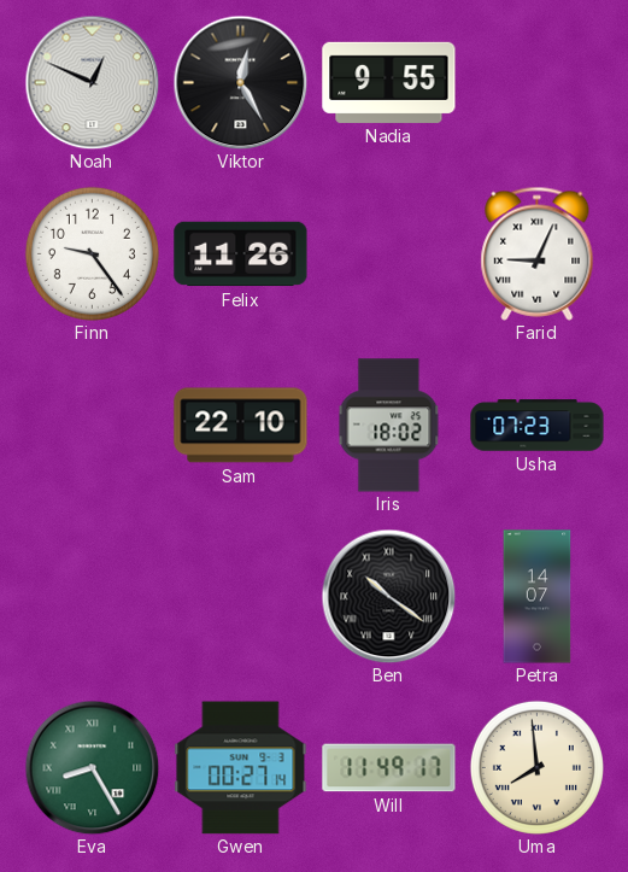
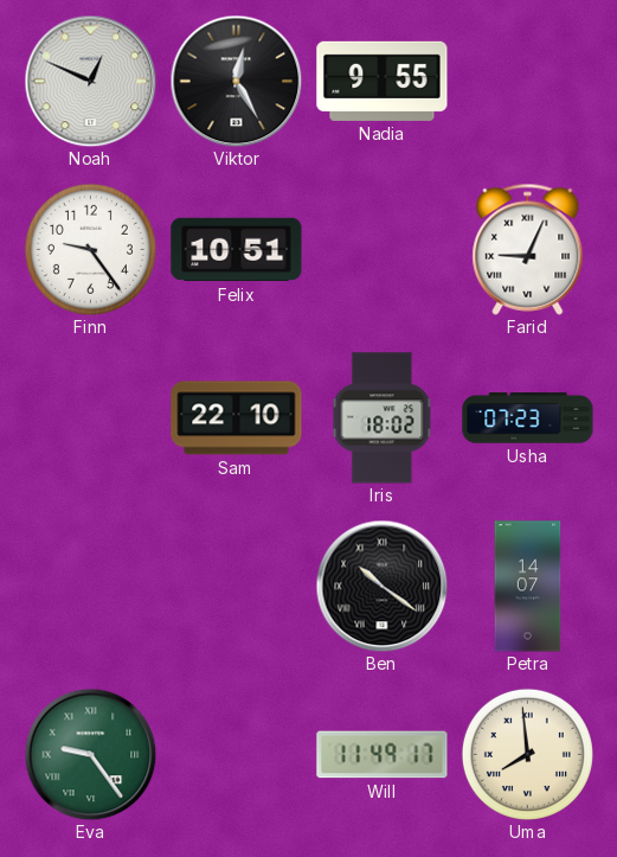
Felix: 11:26 -> 10:51 (237, 250)
Eva: 8:25 -> 9:24 (90, 754)
Gwen: 00:27 -> none (241, 768)
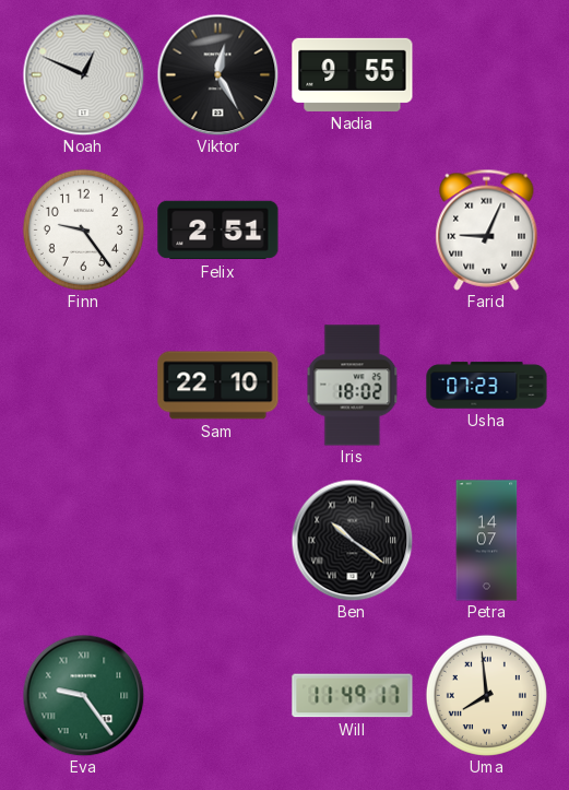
Felix: 10:51 -> 2:51 (218, 231)
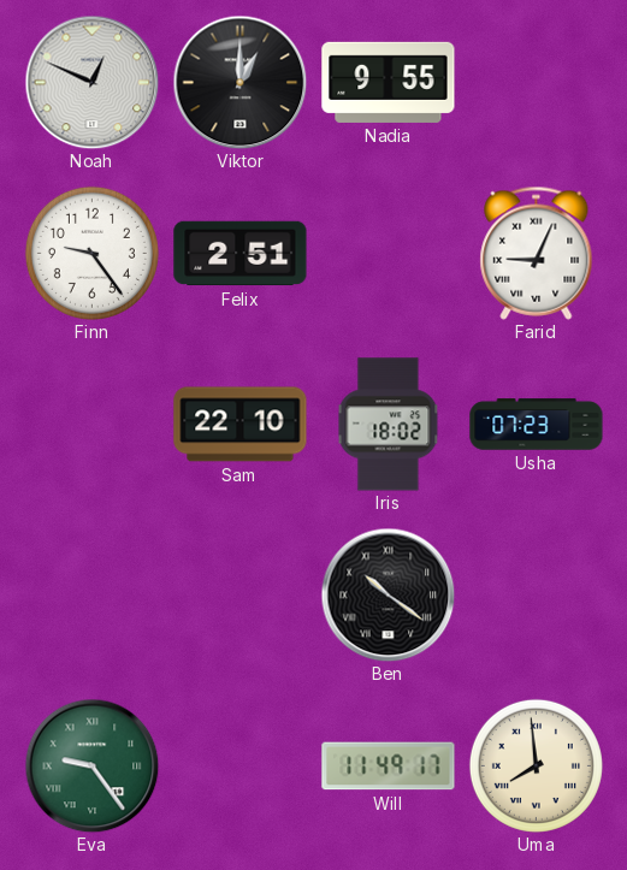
Viktor: 12:25 -> 1:00 (239, 82)
Petra: 14:07 -> none (487, 541)
